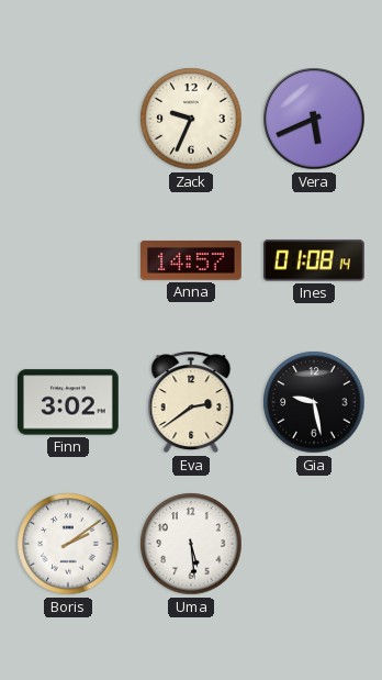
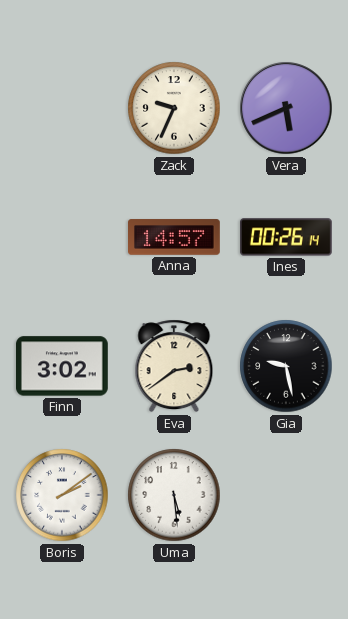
Ines: 01:08 -> 00:26 (287, 237)
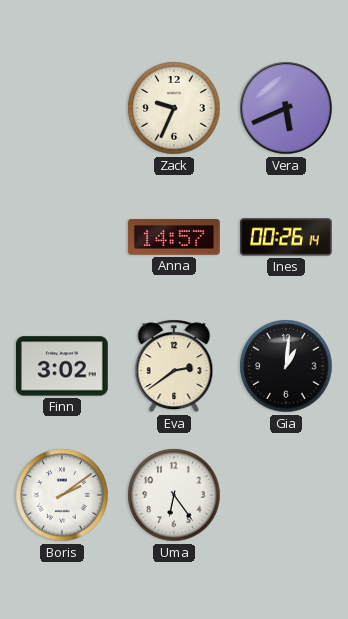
Gia: 9:28 -> 1:01 (286, 366)
Uma: 5:29 -> 6:24 (174, 495)
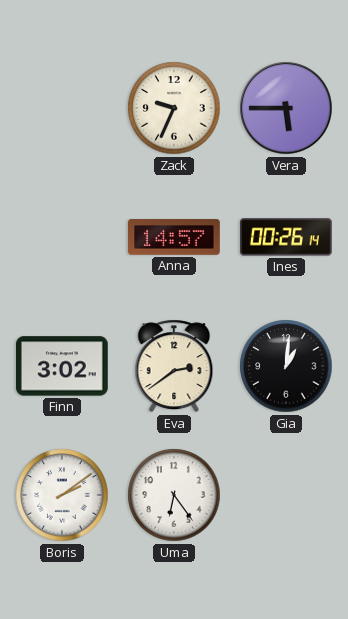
Vera: 5:41 -> 5:45 (286, 108)
